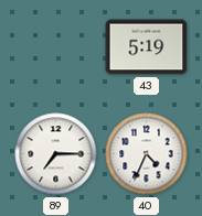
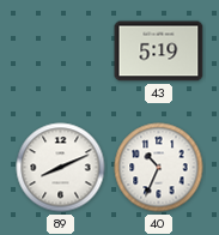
89: 7:15 -> 8:11 (61, 168)
40: 4:34 -> 10:34 (159, 168)
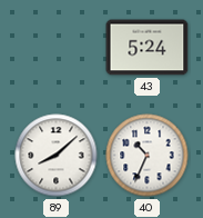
43: 5:19 -> 5:24 (148, 48)
89: 8:11 -> 8:08 (57, 156)
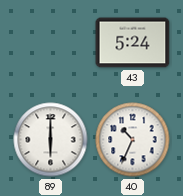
89: 8:08 -> 6:00 (51, 140)
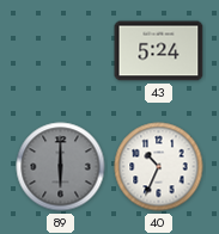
89 dial: white -> grey (61, 167)
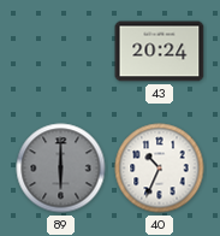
43: 5:24 -> 20:24 (160, 52)
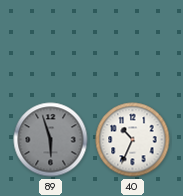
43: 20:24 -> none (160, 52)
89: 6:00 -> 5:57 (51, 140)
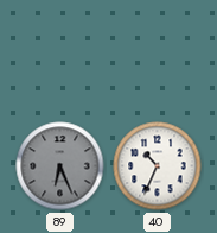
89: 5:57 -> 6:26 (60, 166)
